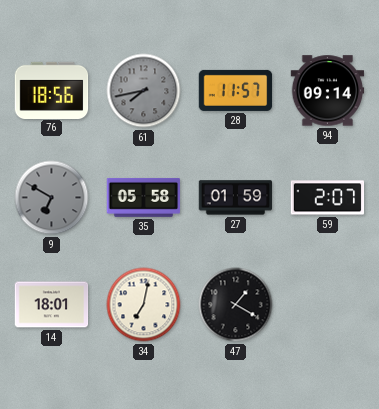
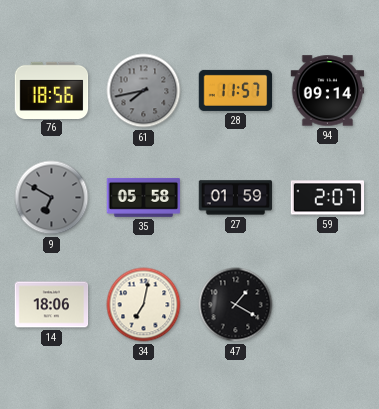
14: 18:01 -> 18:06 (52, 305)
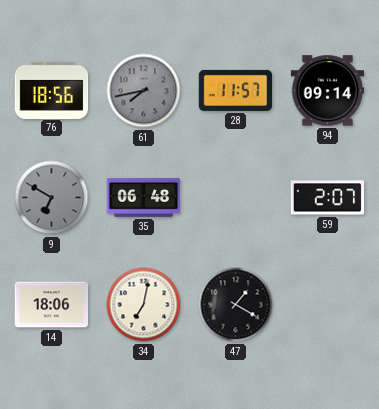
35: 05:58 -> 06:48 (144, 197)
27: 01:59 -> none (236, 198)
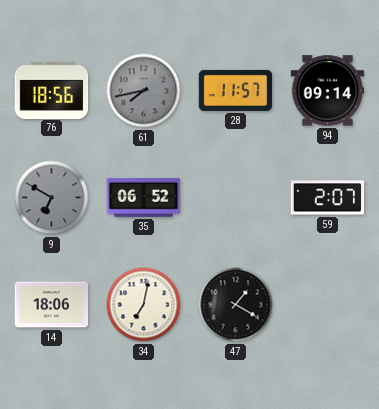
35: 06:48 -> 06:52 (144, 197)
